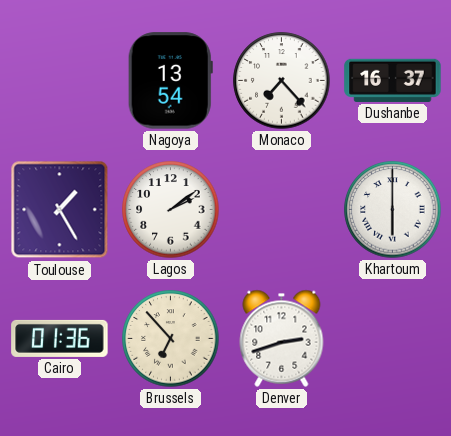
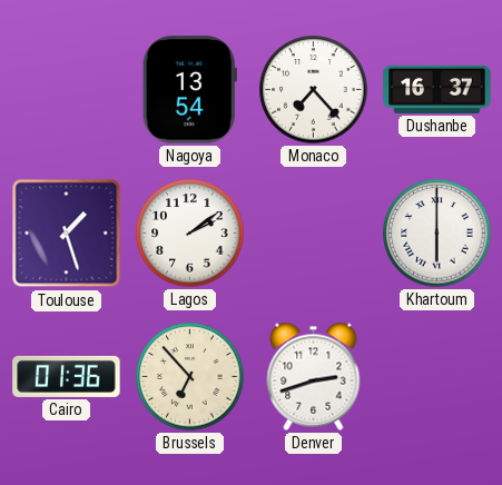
Toulouse: 1:25 -> 1:27 (67, 234)
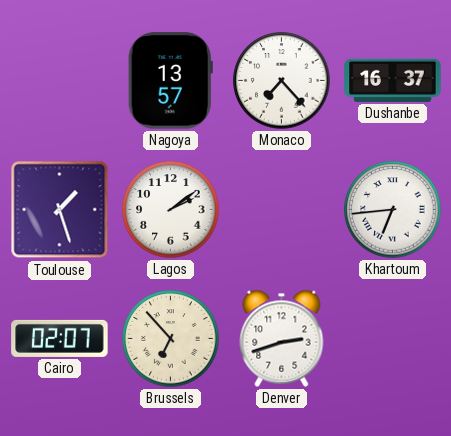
Nagoya: 13:54 -> 13:57 (170, 81)
Khartoum: 6:00 -> 6:44 (393, 210)
Cairo: 01:36 -> 02:07 (60, 338)
